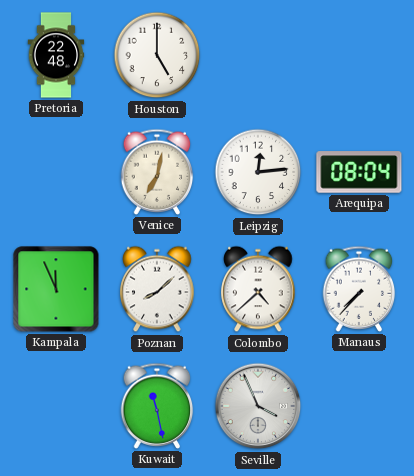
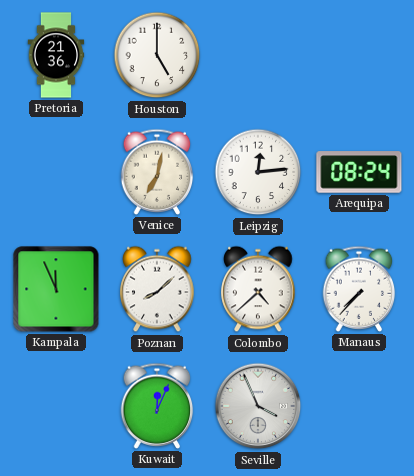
Pretoria: 22:48 -> 21:36 (56, 55)
Arequipa: 08:04 -> 08:24 (359, 172)
Kuwait: 11:28 -> 12:04 (157, 406)
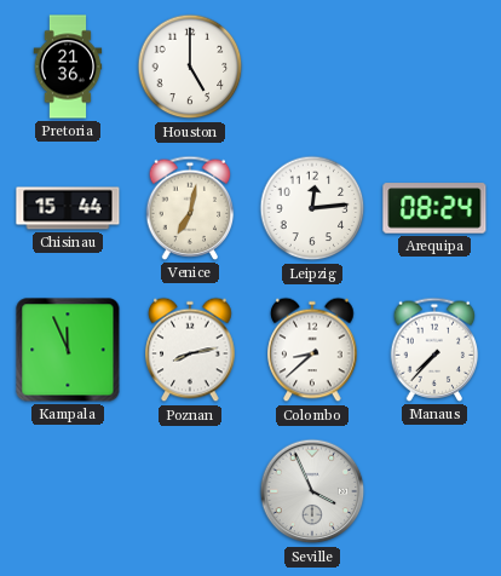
Chisinau: none -> 15:44 (68, 208)
Poznan: 8:08 -> 8:13 (190, 350)
Colombo: 4:38 -> 8:38 (312, 350)
Kuwait: 12:04 -> none (157, 406)
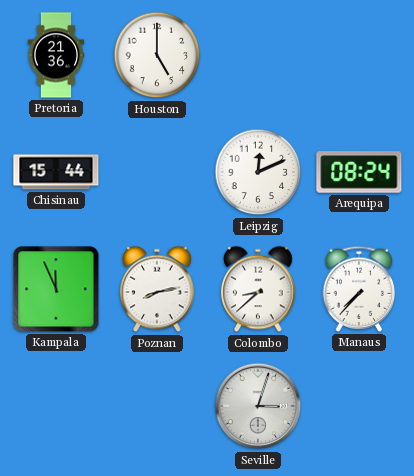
Venice: 7:02 -> none (190, 208)
Leipzig: 12:14 -> 12:11 (258, 172)
Seville: 3:56 -> 3:03 (258, 406)
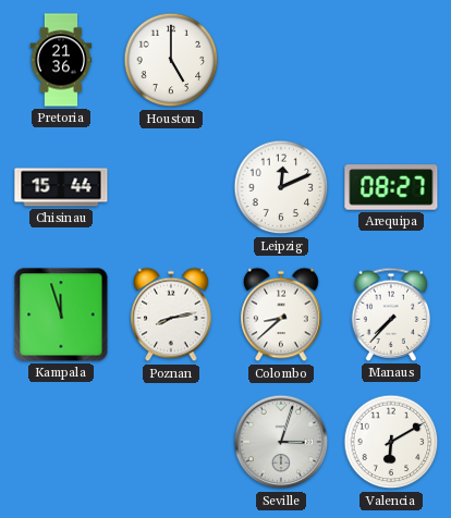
Arequipa: 08:24 -> 08:27 (391, 187)
Kampala: 11:56 -> 11:57 (61, 314)
Valencia: none -> 6:10 (391, 442)
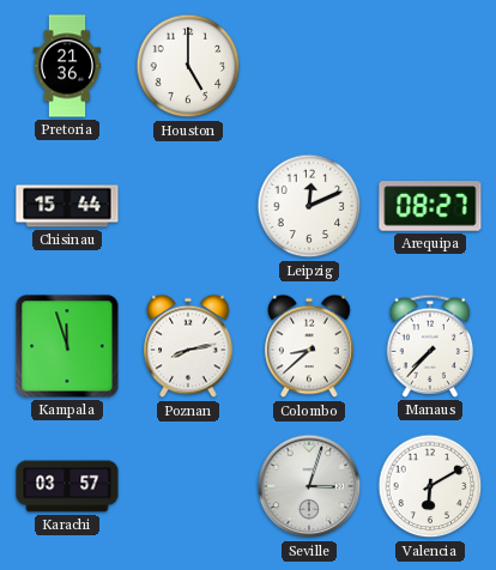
Karachi: none -> 03:57 (67, 486)
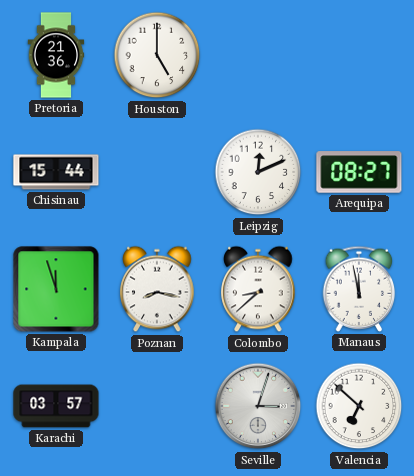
Poznan: 8:13 -> 8:17 (157, 289)
Manaus: 7:37 -> 11:58 (359, 289)
Valencia: 6:10 -> 6:52 (359, 406)
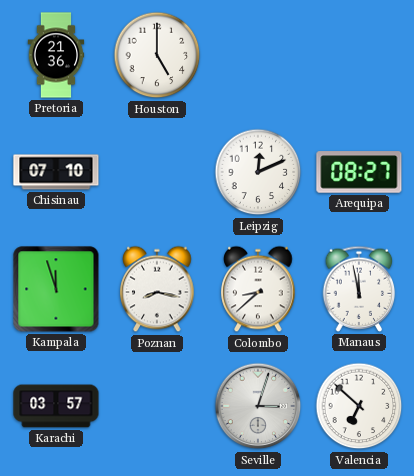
Chisinau: 15:44 -> 07:10 (56, 172)
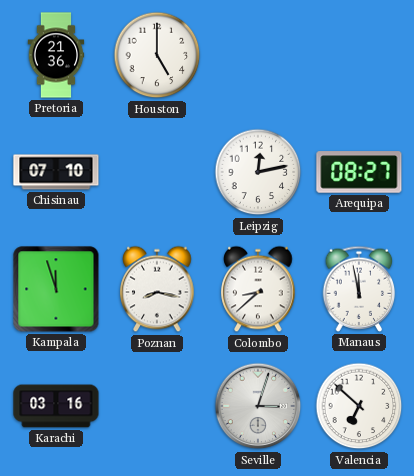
Leipzig: 12:11 -> 12:13 (258, 172)
Karachi: 03:57 -> 03:16 (56, 406)
